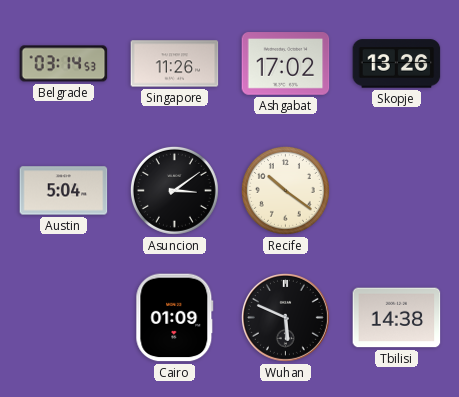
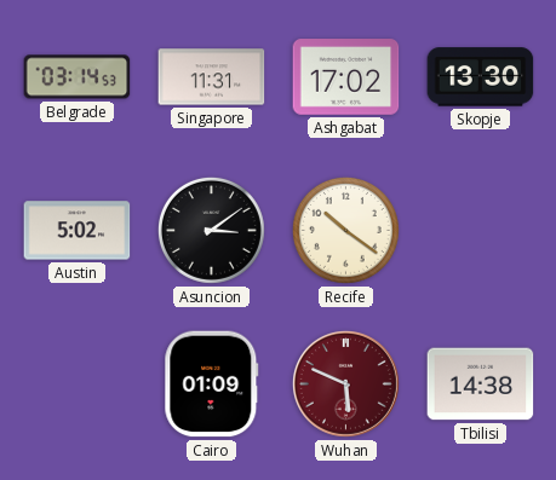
Singapore: 11:26 -> 11:31 (212, 77)
Skopje: 13:26 -> 13:30 (481, 77)
Austin: 5:04 -> 5:02 (78, 231)
Wuhan dial: black -> burgundy (345, 383)
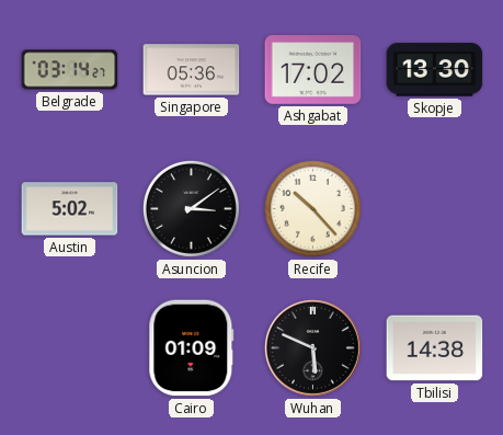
Belgrade: 03:14:53 -> 03:14:27 (70, 70)
Singapore: 11:31 -> 05:36 (192, 70)
Recife: 10:21 -> 10:23 (312, 208)
Wuhan dial: burgundy -> black (312, 347)
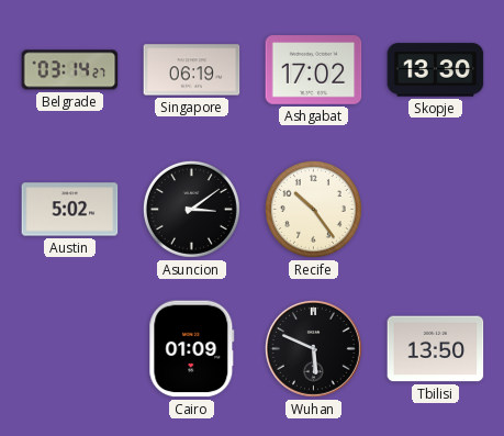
Singapore: 05:36 -> 06:19 (192, 70)
Recife: 10:23 -> 10:24 (313, 209)
Tbilisi: 14:38 -> 13:50 (436, 349)
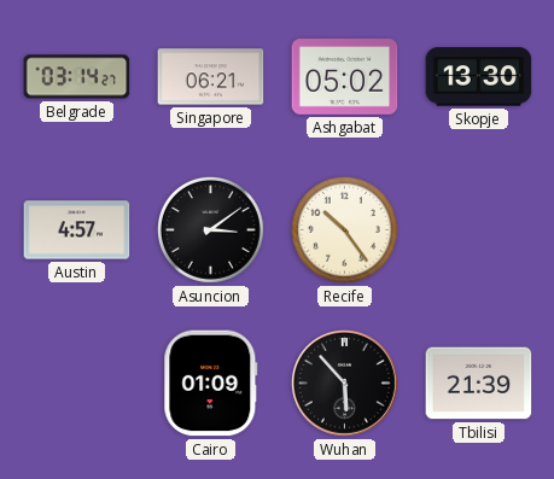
Singapore: 06:19 -> 06:21 (211, 77)
Ashgabat: 17:02 -> 05:02 (345, 77)
Austin: 5:02 -> 4:57 (77, 230)
Wuhan: 5:49 -> 5:53 (344, 382)
Tbilisi: 13:50 -> 21:39 (479, 384)
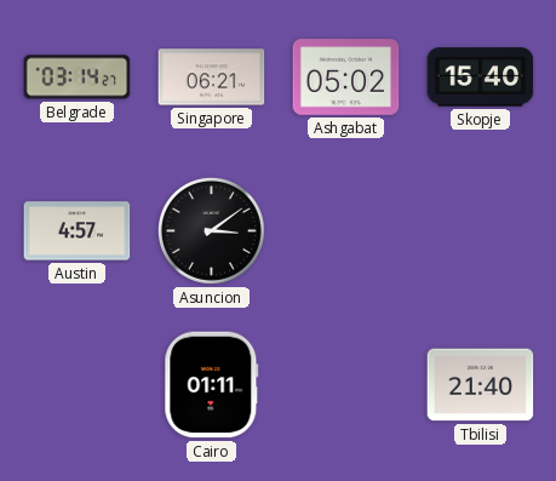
Skopje: 13:30 -> 15:40 (481, 78)
Recife: 10:24 -> none (344, 229)
Cairo: 01:09 -> 01:11 (212, 385)
Wuhan: 5:53 -> none (344, 382)
Tbilisi: 21:39 -> 21:40 (481, 385)
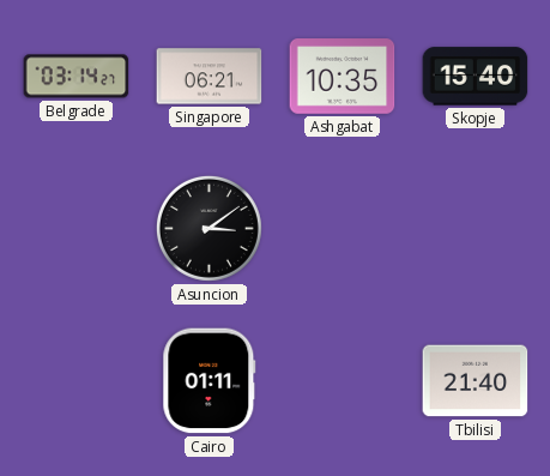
Ashgabat: 05:02 -> 10:35 (343, 77)
Austin: 4:57 -> none (78, 231)
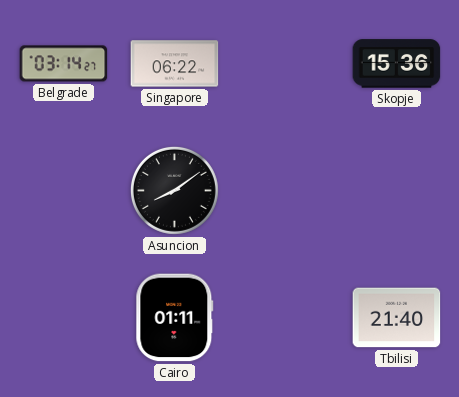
Singapore: 06:21 -> 06:22 (175, 64)
Ashgabat: 10:35 -> none (343, 77)
Skopje: 15:40 -> 15:36 (397, 64)
Asuncion: 3:09 -> 8:09 (174, 190)
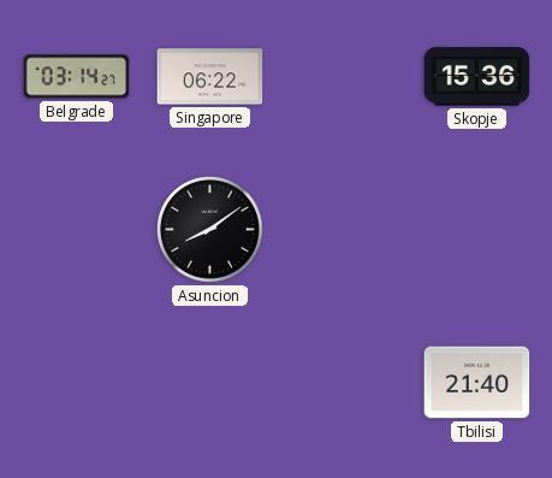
Cairo: 01:11 -> none (175, 318)
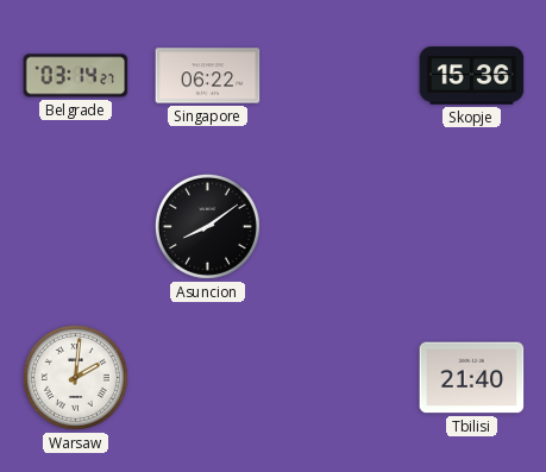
Warsaw: none -> 2:01 (75, 377)
